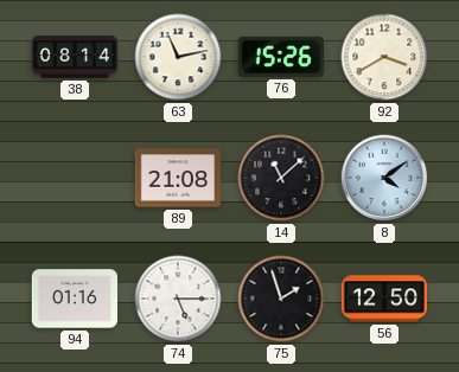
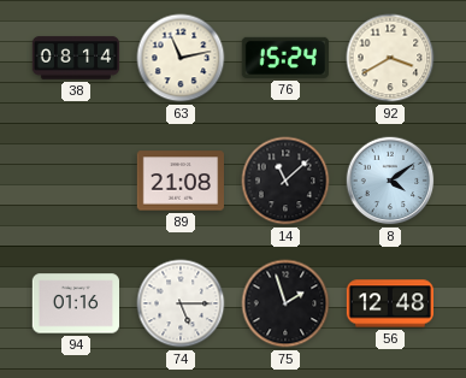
76: 15:26 -> 15:24 (285, 58)
56: 12:50 -> 12:48 (389, 303)
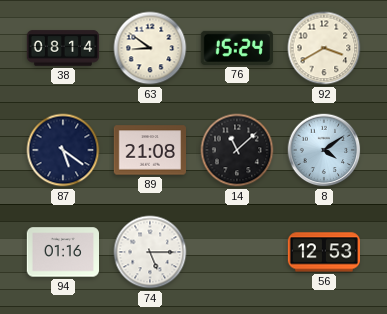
63: 11:13 -> 8:51 (150, 48)
87: none -> 5:21 (63, 150)
75: 1:57 -> none (285, 303)
56: 12:48 -> 12:53 (323, 252)
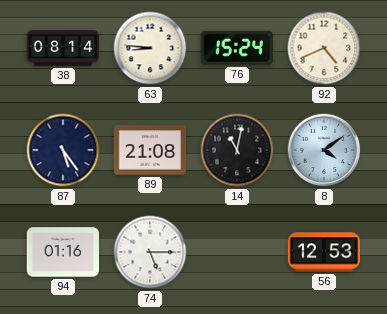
63: 8:51 -> 8:46 (150, 48)
92: 3:40 -> 4:41 (324, 48)
87: 5:21 -> 5:24 (63, 150)
14: 11:08 -> 11:02 (237, 150)
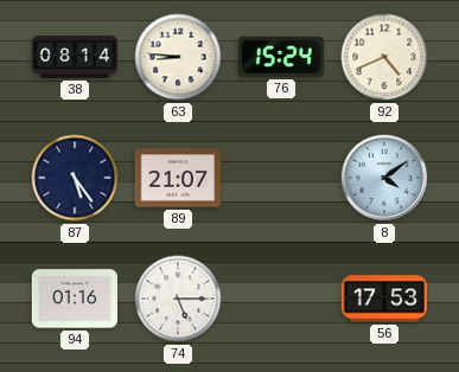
89: 21:08 -> 21:07 (177, 178)
14: 11:02 -> none (237, 150)
56: 12:53 -> 17:53 (383, 299)
